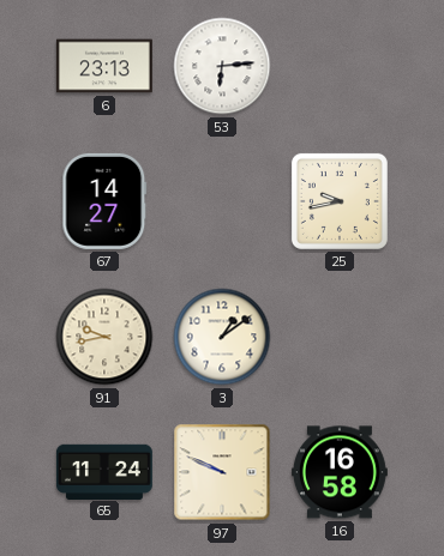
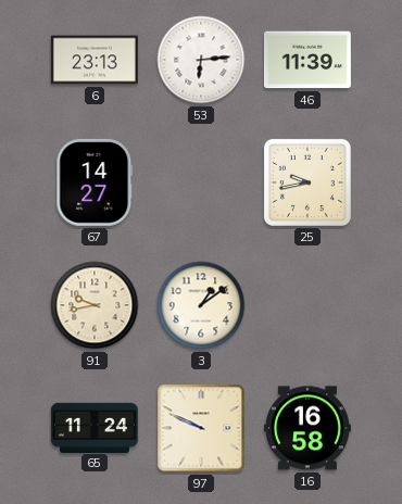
46: none -> 11:39 (307, 60)
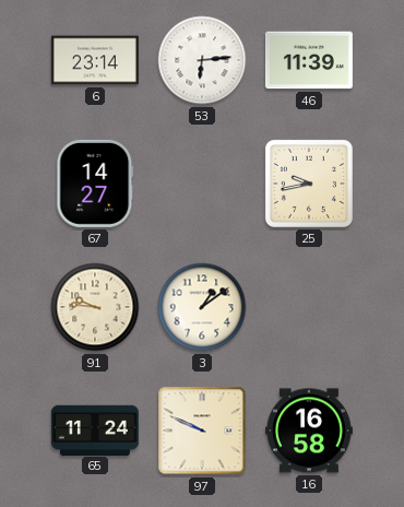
6: 23:13 -> 23:14 (95, 60)
91: 9:43 -> 9:46 (95, 307)
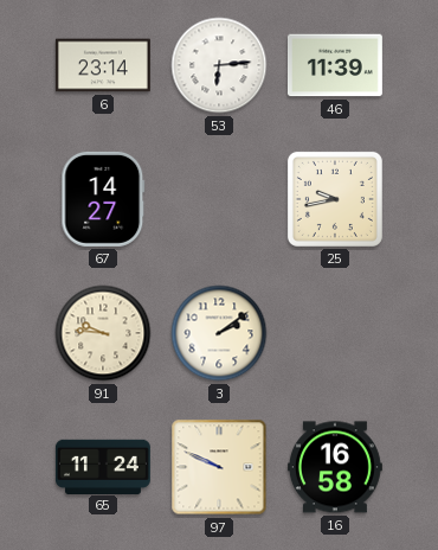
3: 1:09 -> 2:09 (219, 333)
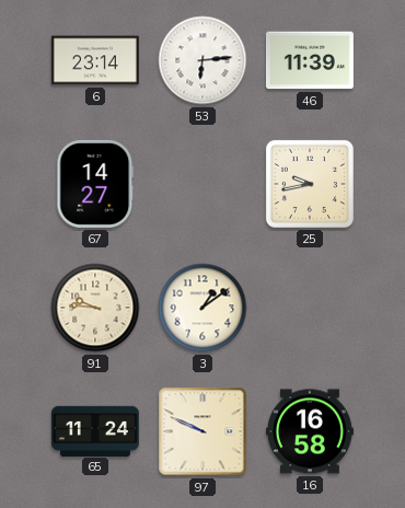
3: 2:09 -> 1:09 (202, 308)
